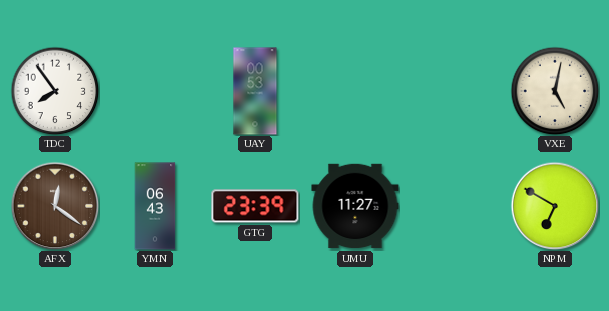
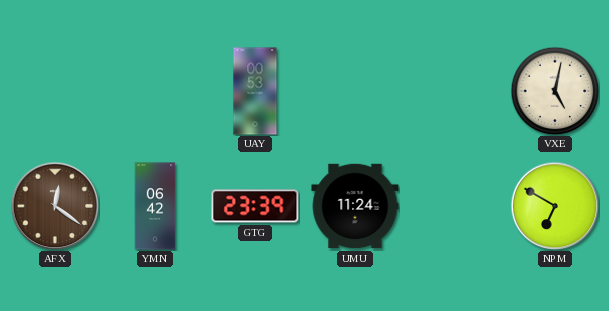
TDC: 7:54 -> none (55, 91)
YMN: 06:43 -> 06:42 (155, 206)
UMU: 11:27 -> 11:24 (355, 206)
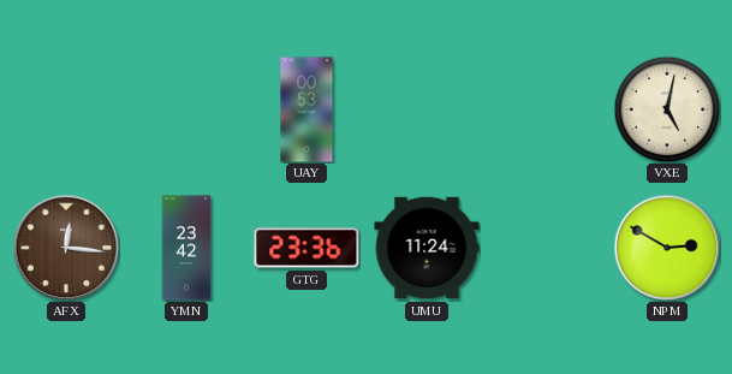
AFX: 12:21 -> 12:16 (66, 248)
YMN: 06:42 -> 23:42 (186, 248)
GTG: 23:39 -> 23:36 (307, 248)
NPM: 6:50 -> 2:50 (667, 248)
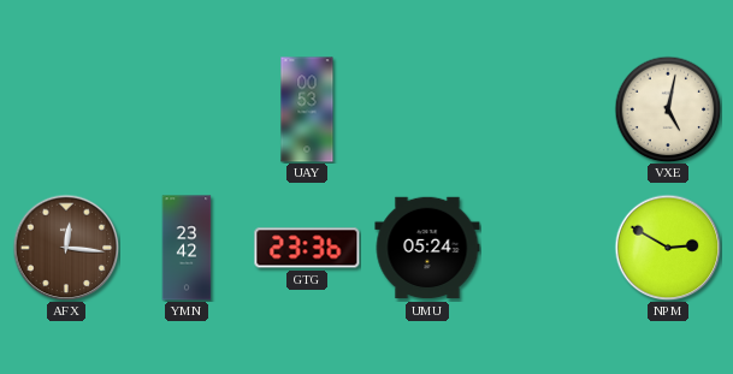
UMU: 11:24 -> 05:24 (427, 248)
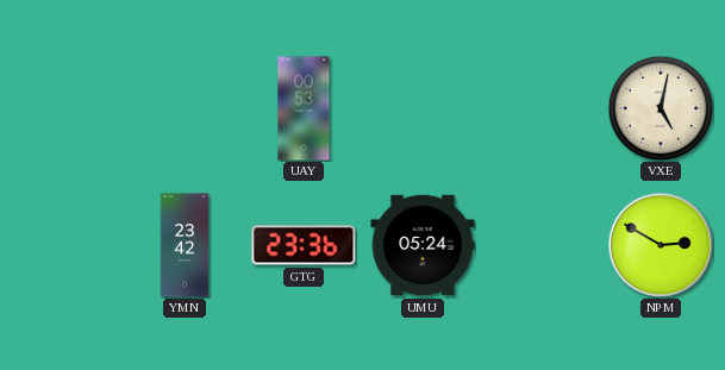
AFX: 12:16 -> none (66, 248)
